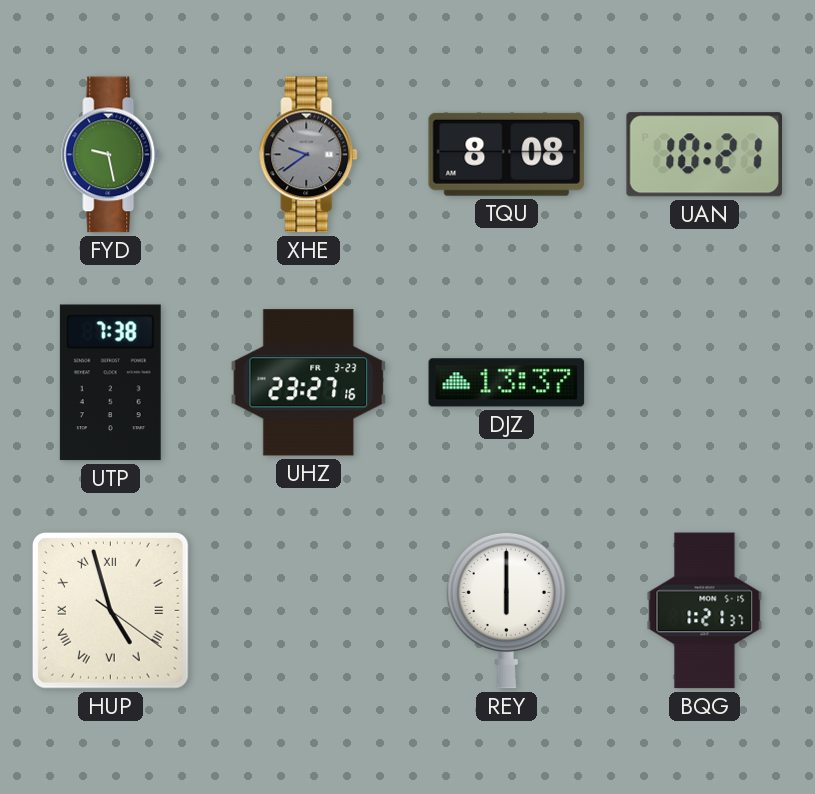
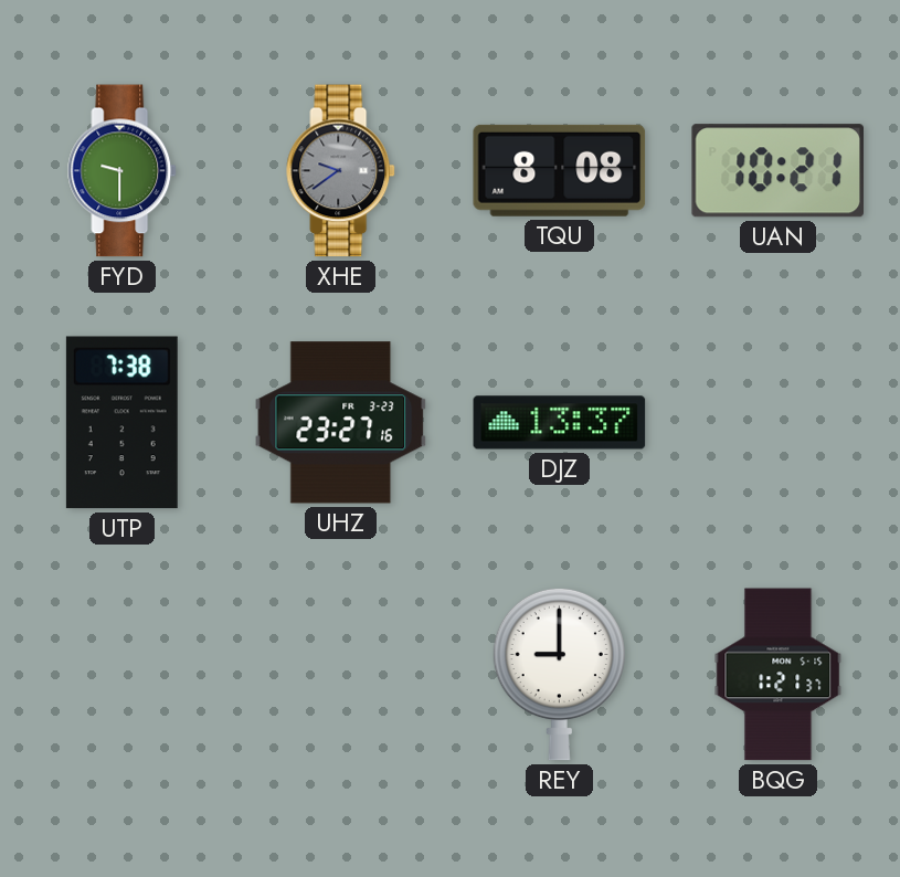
FYD: 9:28 -> 9:30 (123, 171)
HUP: 4:57 -> none (110, 610)
REY: 6:00 -> 9:00 (559, 674)
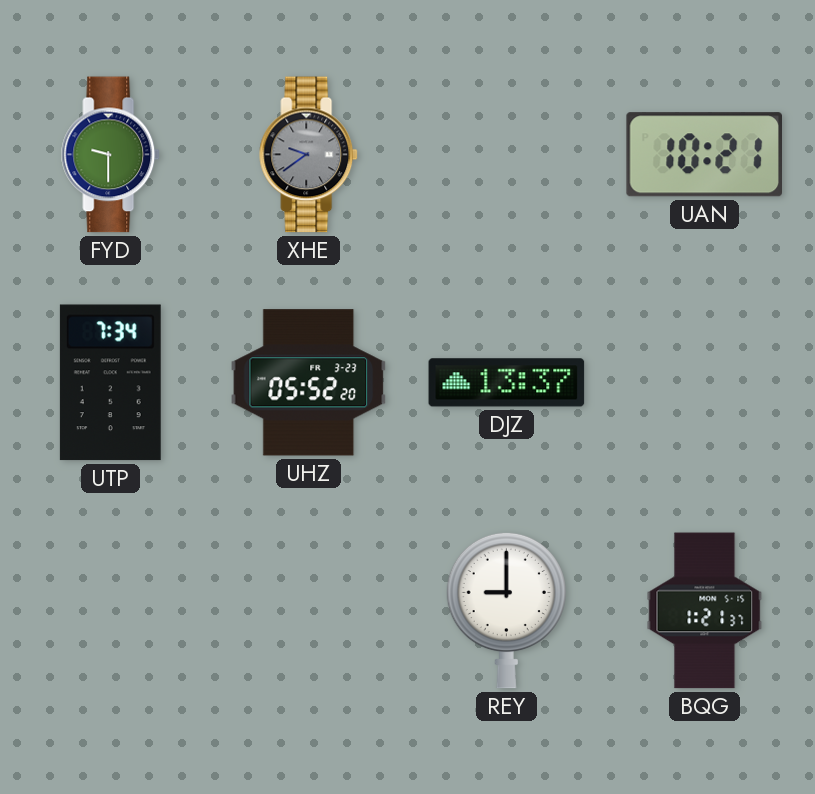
TQU: 8:08 -> none (560, 170)
UTP: 7:38 -> 7:34 (110, 383)
UHZ: 23:27 -> 05:52 (309, 383)
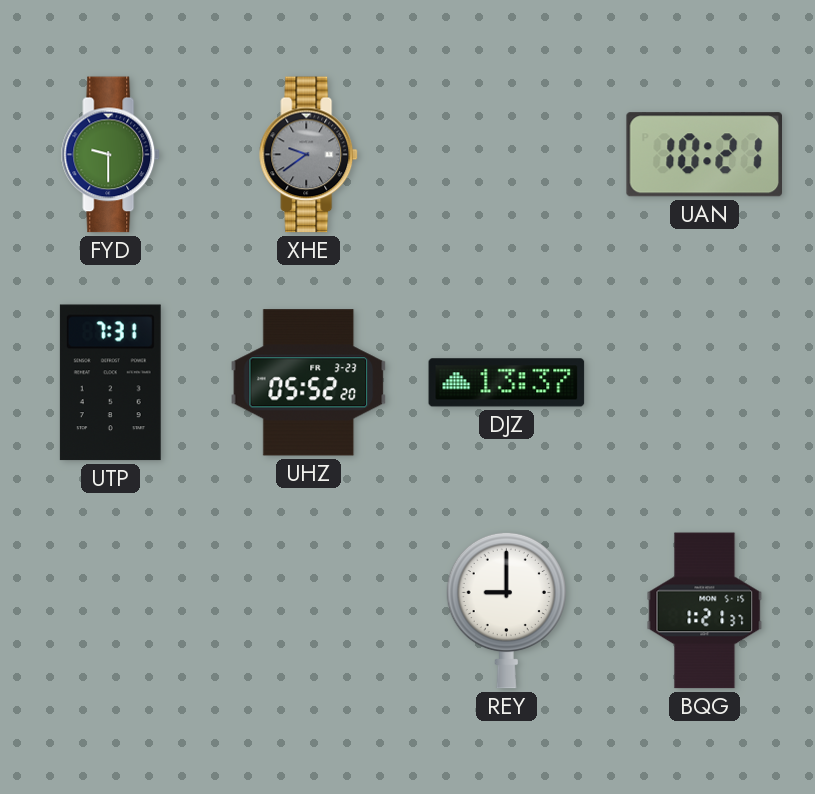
UTP: 7:34 -> 7:31 (110, 383)
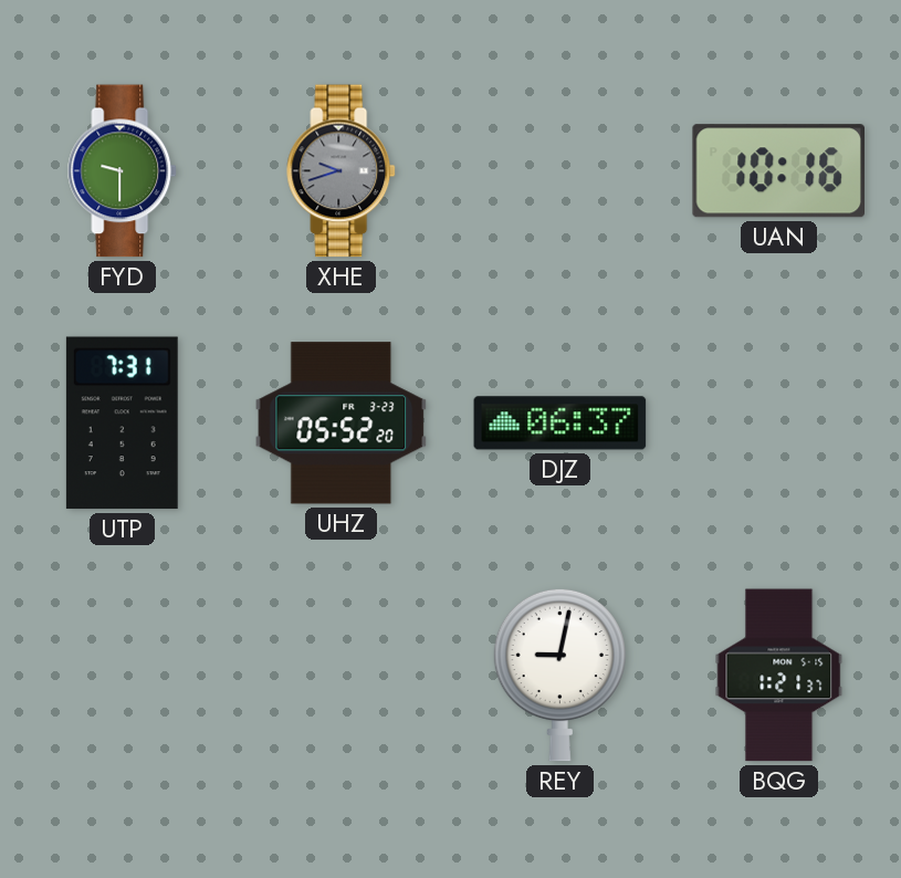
XHE: 9:39 -> 9:42 (342, 171)
UAN: 10:21 -> 10:16 (778, 171)
DJZ: 13:37 -> 06:37 (560, 424)
REY: 9:00 -> 9:02 (559, 675)
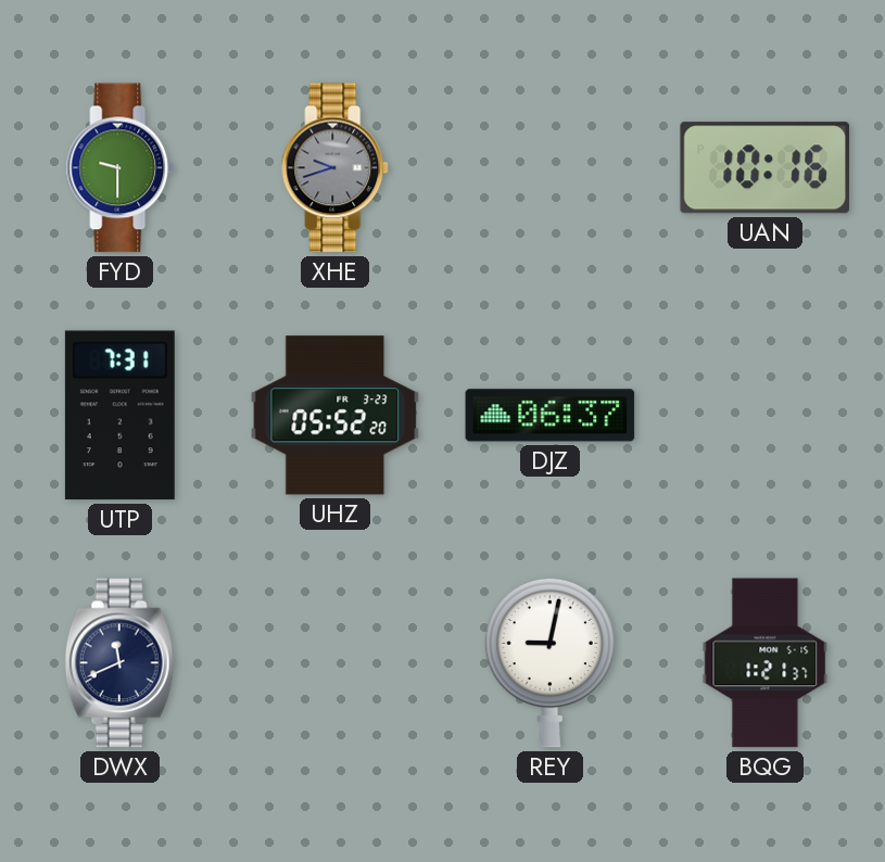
DWX: none -> 11:41 (121, 663)
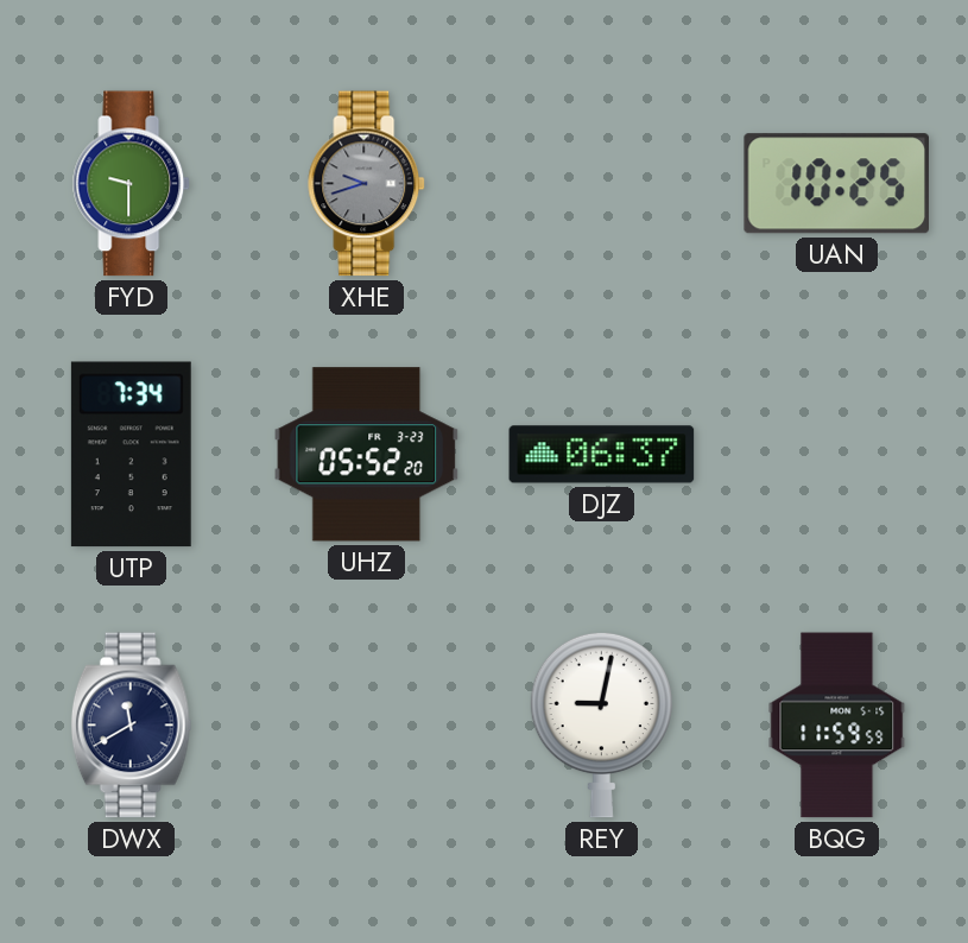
UAN: 10:16 -> 10:25 (836, 184)
UTP: 7:31 -> 7:34 (131, 455)
DWX: 11:41 -> 11:40 (132, 726)
BQG: 1:21 -> 11:59 (837, 726)
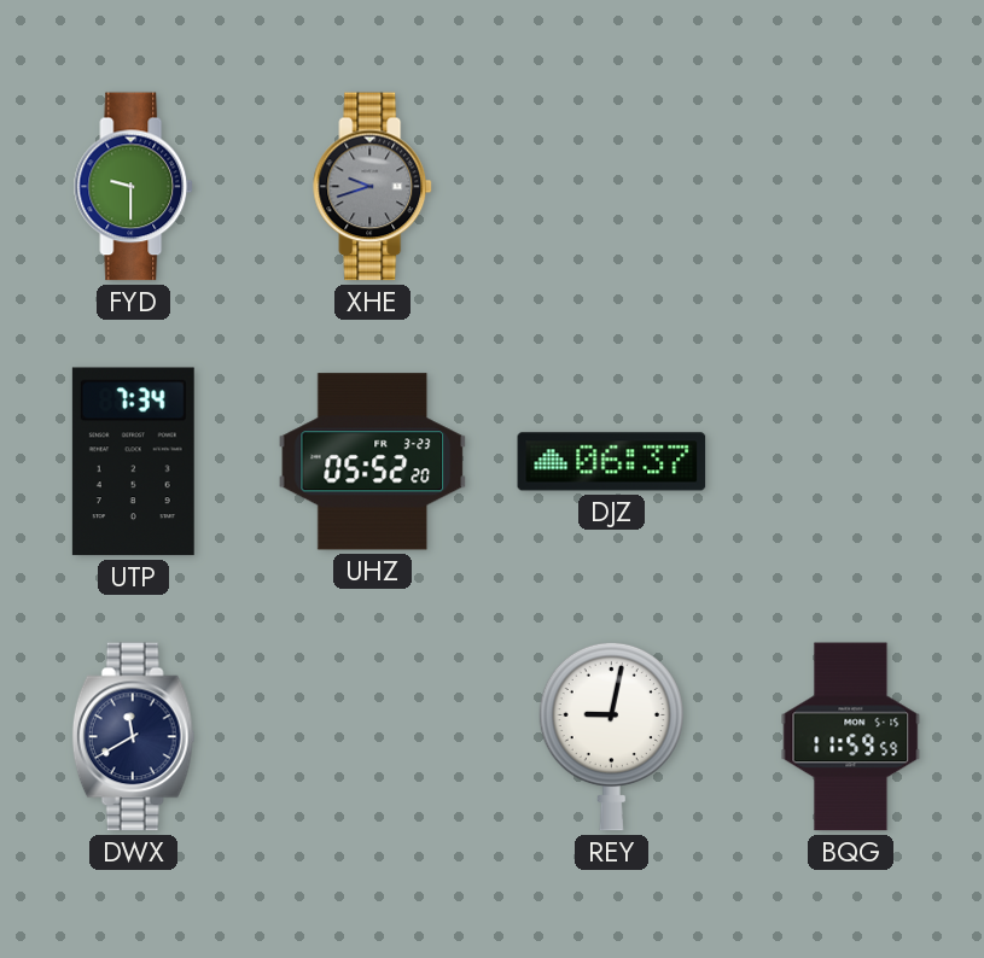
UAN: 10:25 -> none (836, 184)
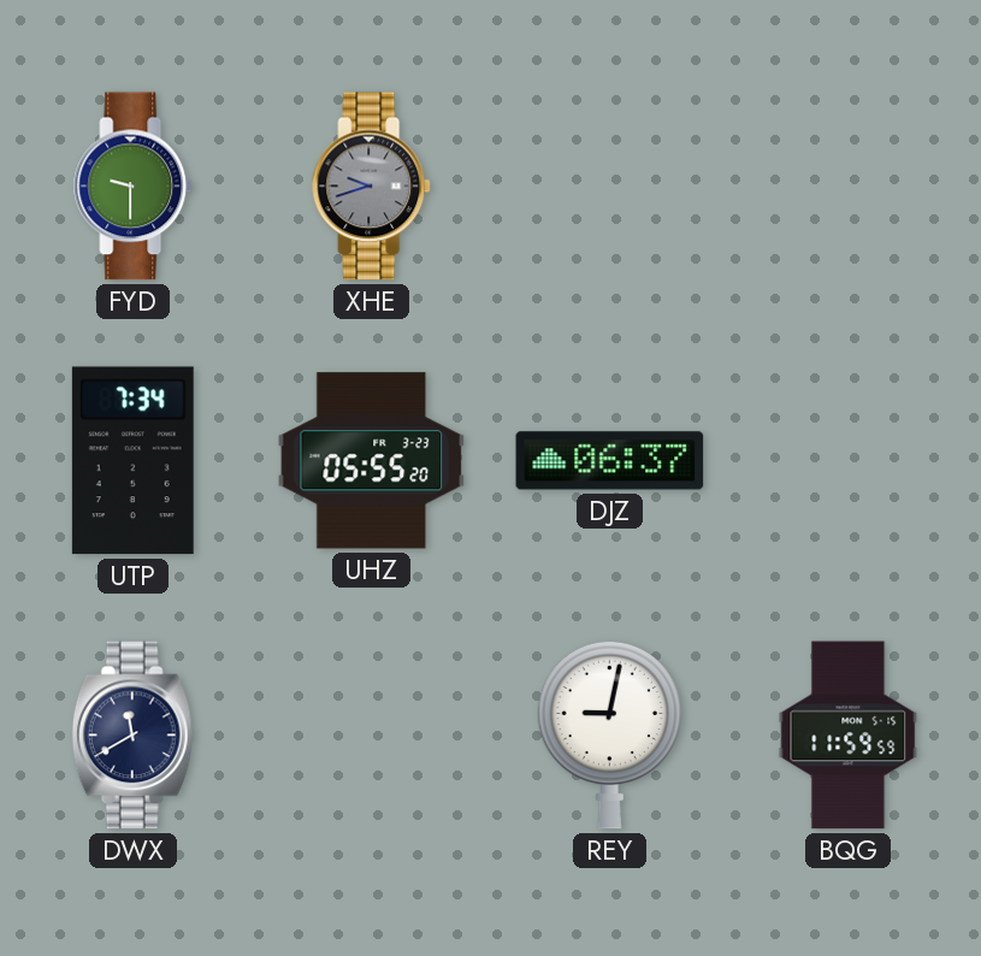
UHZ: 05:52 -> 05:55 (372, 461)
